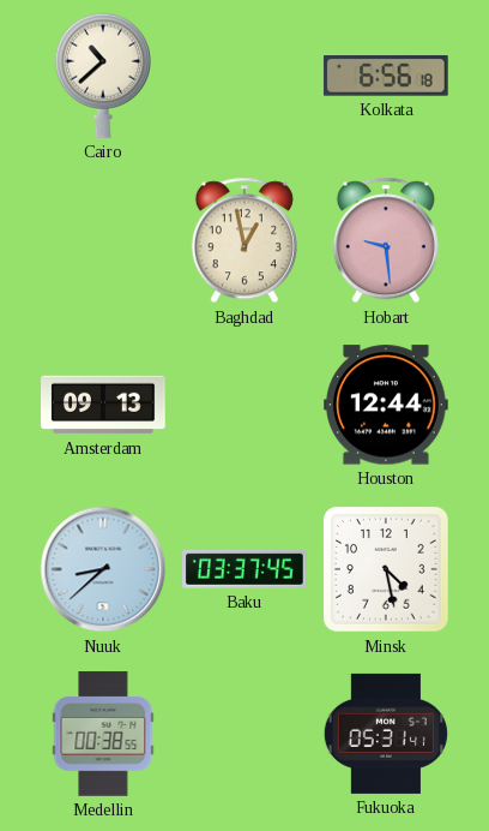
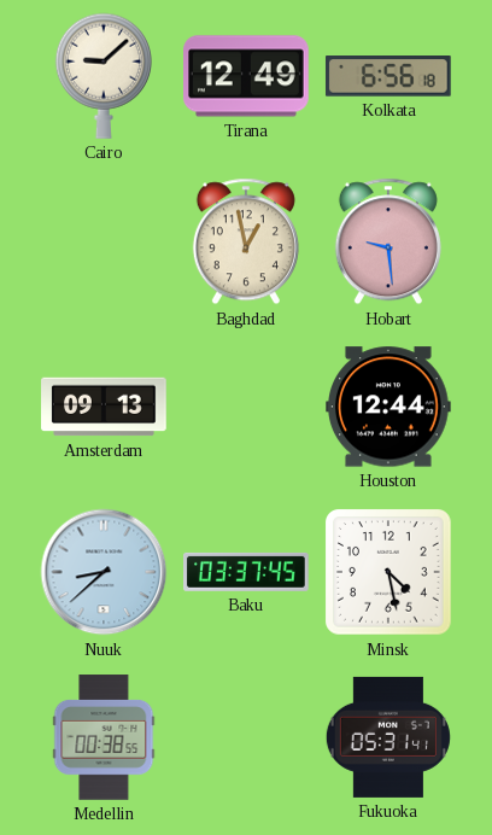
Cairo: 10:38 -> 9:08 (104, 76)
Tirana: none -> 12:49 (247, 76)
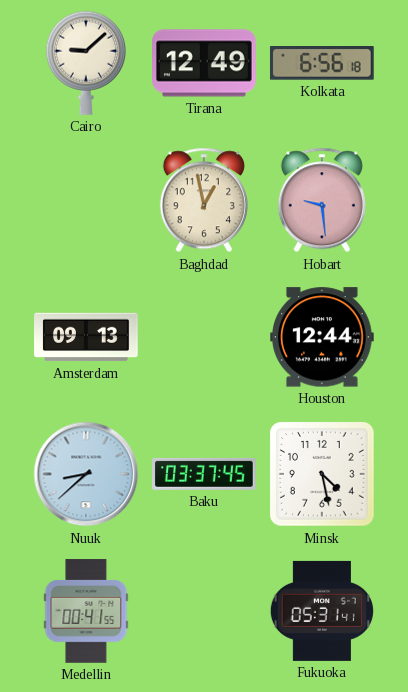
Medellin: 00:38 -> 00:41 (86, 611)
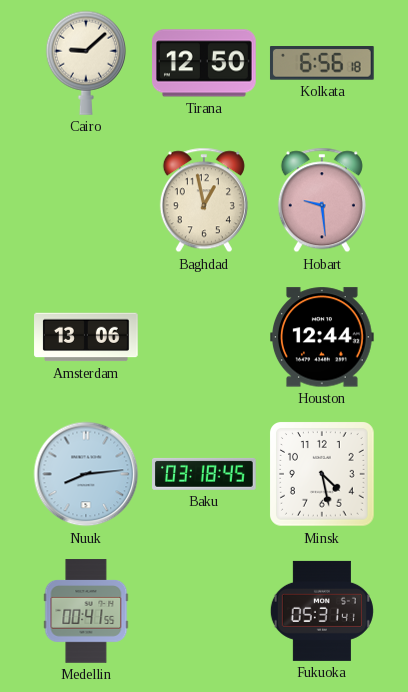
Tirana: 12:49 -> 12:50 (205, 63)
Amsterdam: 09:13 -> 13:06 (86, 337)
Nuuk: 8:38 -> 8:14 (86, 474)
Baku: 03:37 -> 03:18 (205, 474)
